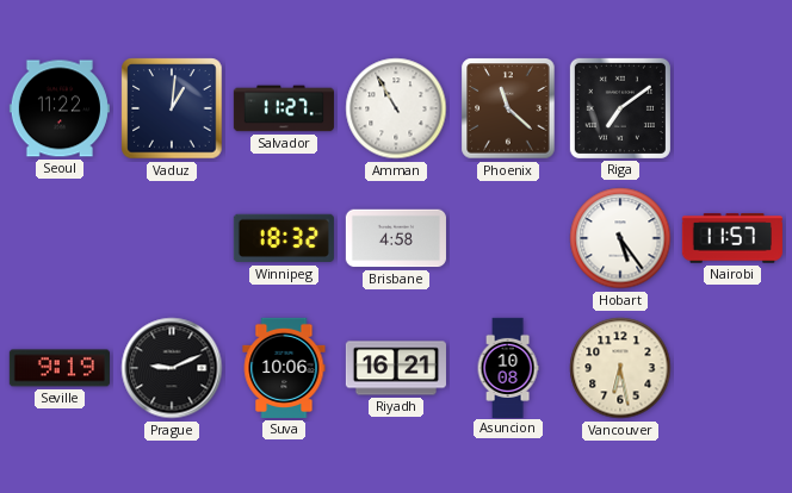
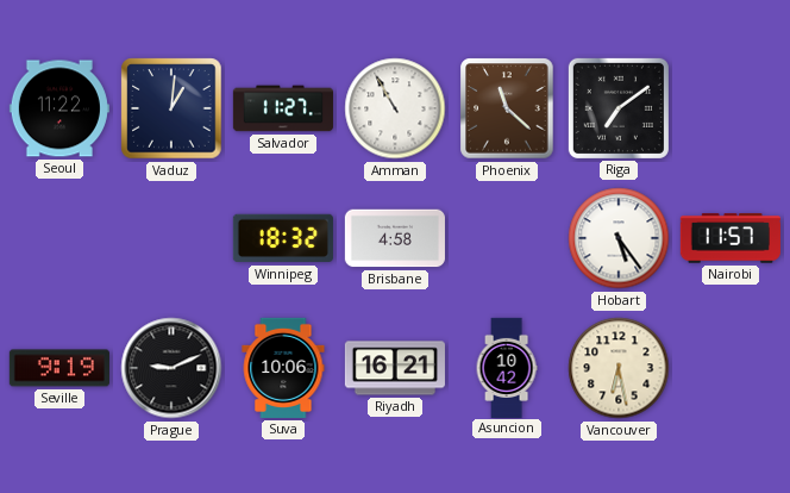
Asuncion: 10:08 -> 10:42 (507, 367)
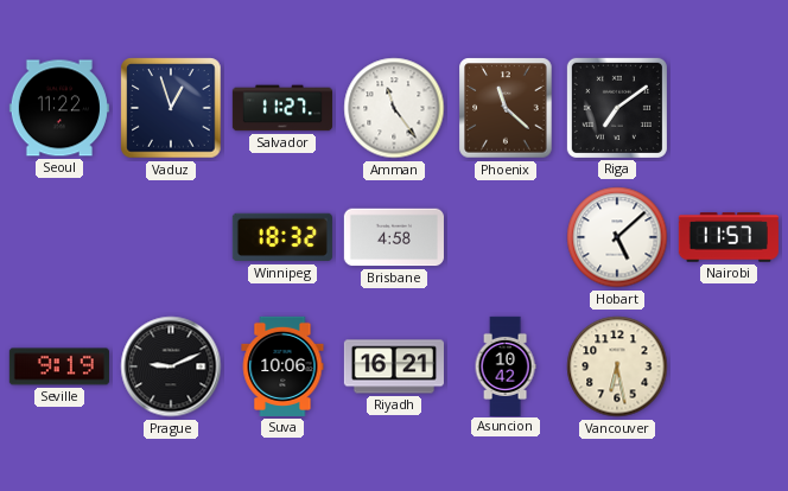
Vaduz: 1:01 -> 12:57 (171, 108)
Amman: 10:55 -> 11:24 (394, 108)
Hobart: 5:24 -> 5:08 (617, 237)
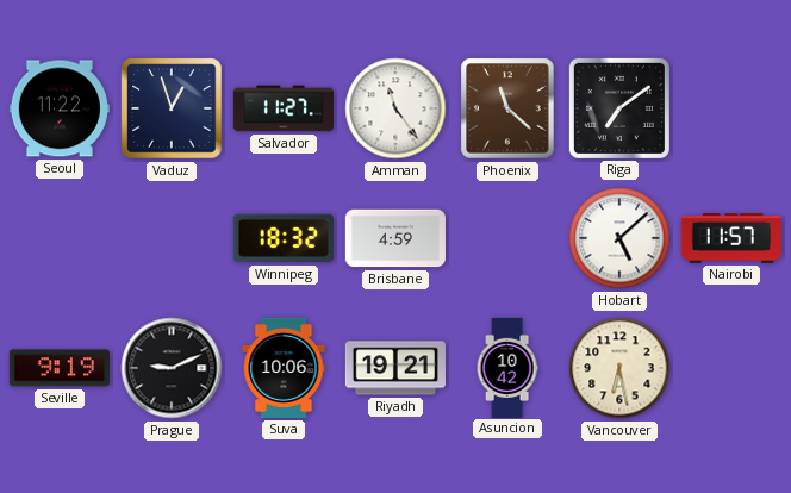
Brisbane: 4:58 -> 4:59 (395, 238)
Riyadh: 16:21 -> 19:21 (395, 368)
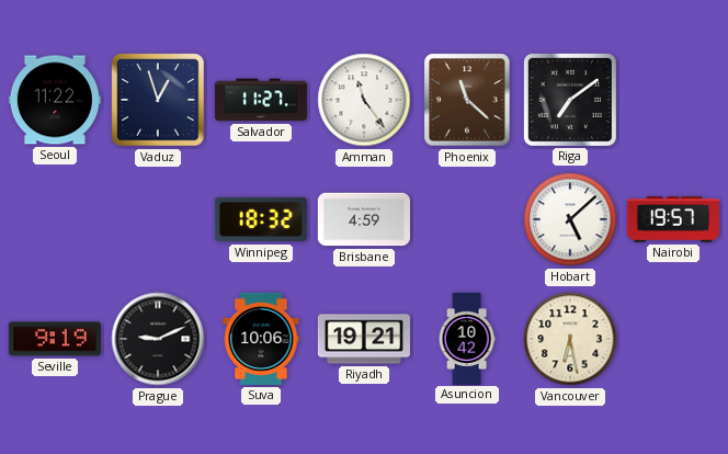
Nairobi: 11:57 -> 19:57 (673, 219)
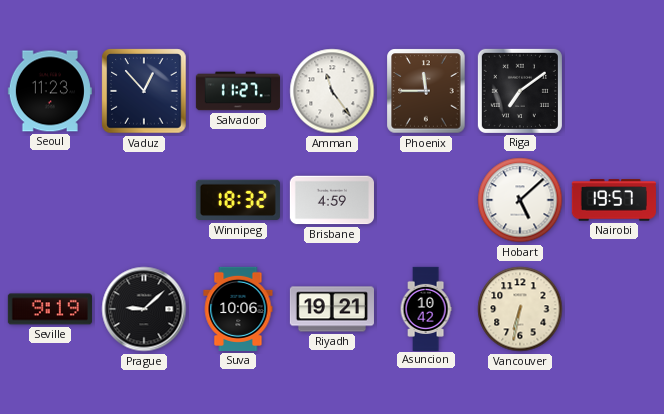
Seoul: 11:22 -> 11:23 (50, 91)
Vaduz: 12:57 -> 12:53 (144, 91)
Phoenix: 11:22 -> 11:45 (426, 91)
Prague: 9:11 -> 9:08 (144, 309)
Vancouver: 6:28 -> 6:32 (520, 309)
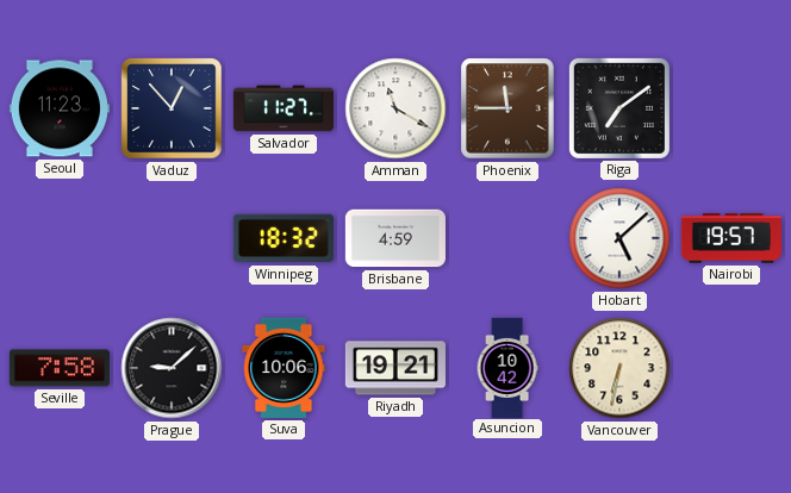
Amman: 11:24 -> 11:20 (395, 108)
Seville: 9:19 -> 7:58 (60, 368)
